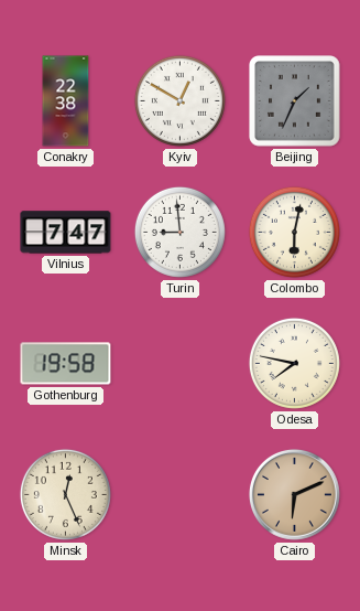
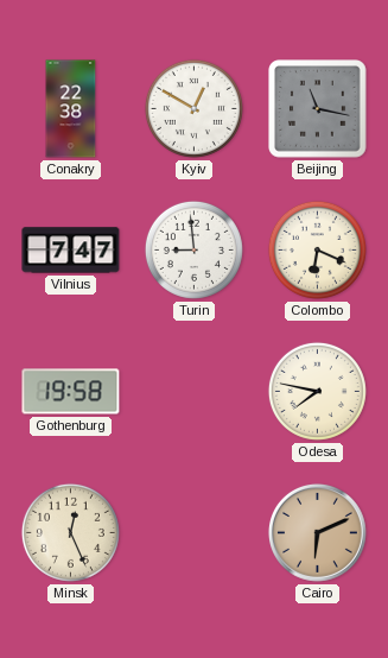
Beijing: 1:34 -> 11:17 (318, 109)
Colombo: 6:02 -> 6:19 (317, 249)
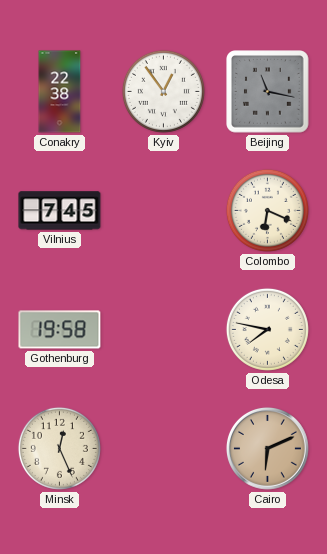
Kyiv: 12:50 -> 12:54 (163, 91)
Vilnius: 7:47 -> 7:45 (60, 211)
Turin: 8:59 -> none (193, 249)
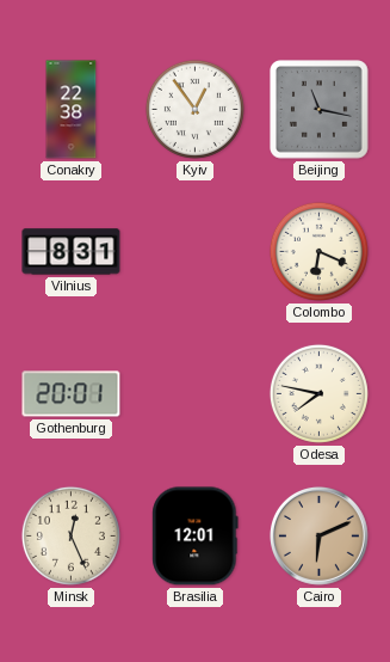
Vilnius: 7:45 -> 8:31 (72, 252)
Gothenburg: 19:58 -> 20:01 (72, 394)
Brasilia: none -> 12:01 (196, 537)
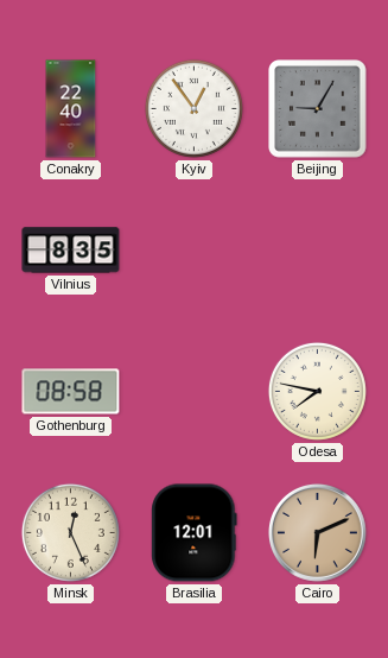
Conakry: 22:38 -> 22:40 (71, 109)
Beijing: 11:17 -> 9:05 (318, 109)
Vilnius: 8:31 -> 8:35 (71, 251)
Colombo: 6:19 -> none (318, 251)
Gothenburg: 20:01 -> 08:58 (71, 392)
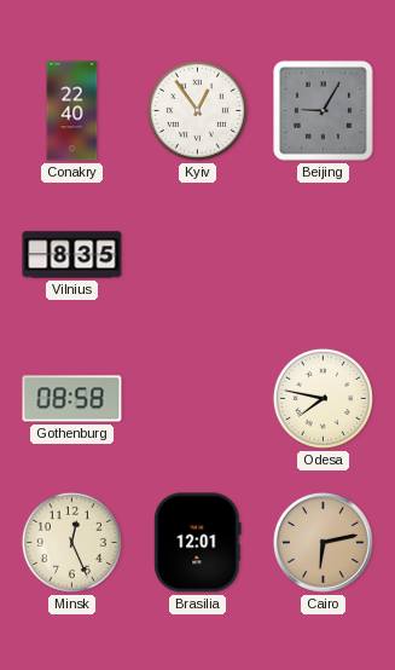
Cairo: 6:11 -> 6:13 (323, 542)
